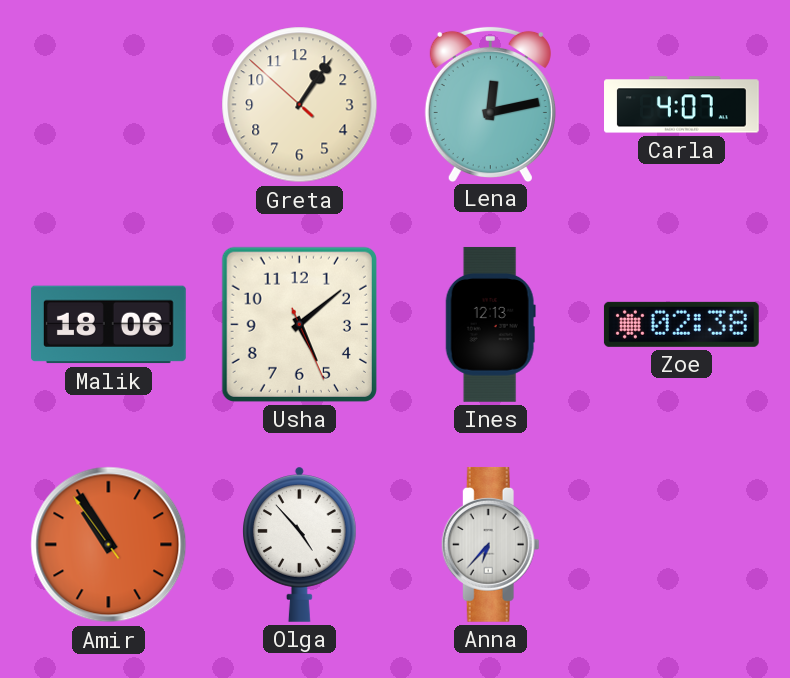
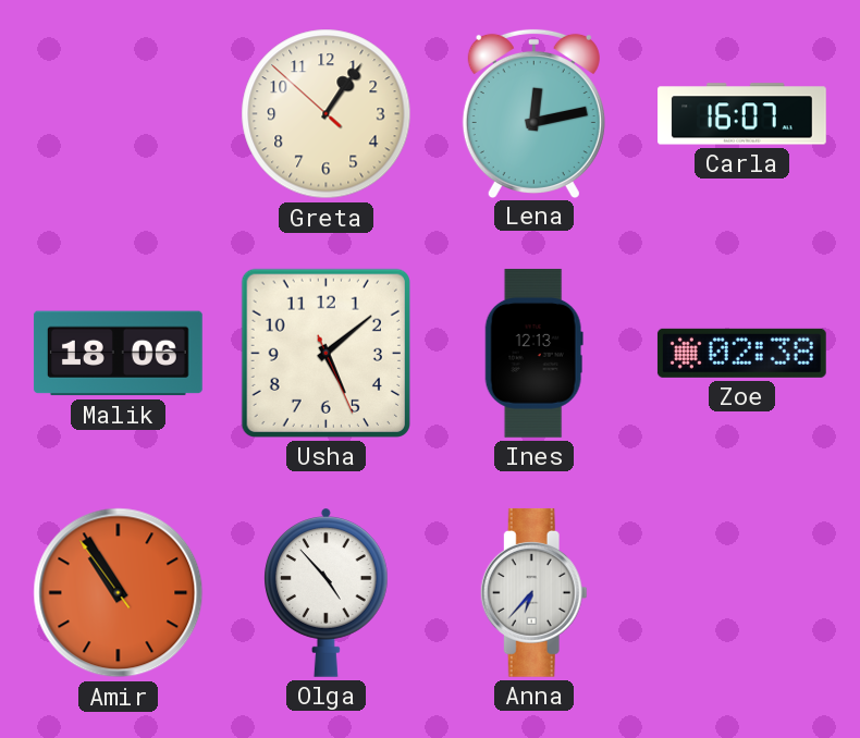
Carla: 4:07 -> 16:07 (742, 114)
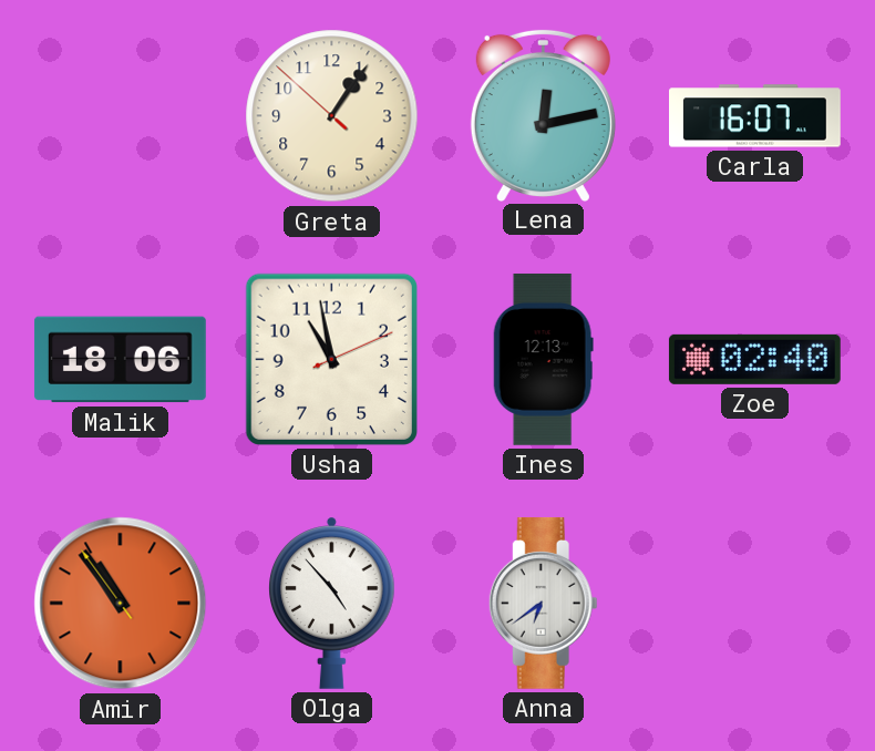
Usha: 5:08 -> 10:58 (331, 359)
Zoe: 02:38 -> 02:40 (754, 359)
Amir: 10:54 -> 10:53 (121, 604)
Anna: 6:37 -> 6:39 (543, 603)
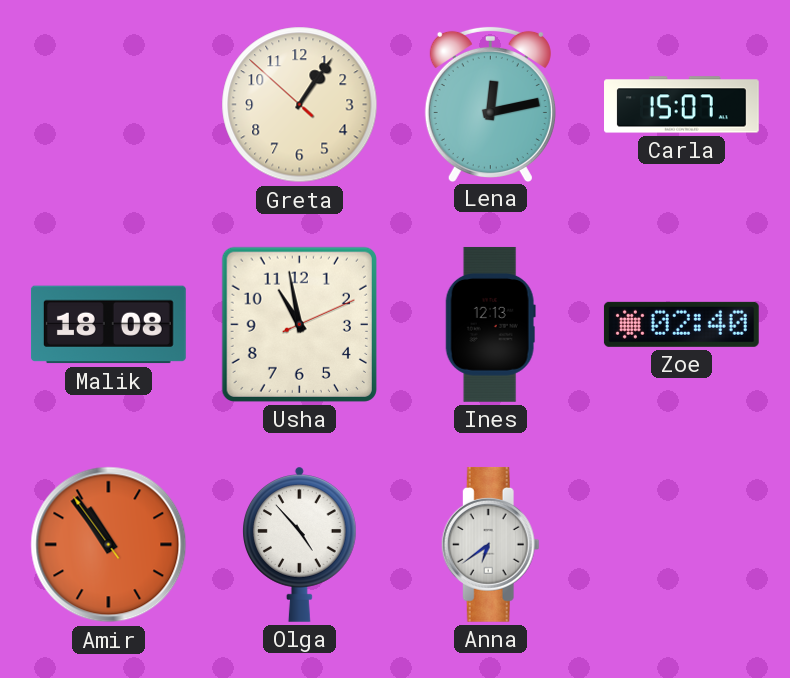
Carla: 16:07 -> 15:07 (682, 105)
Malik: 18:06 -> 18:08 (108, 325)
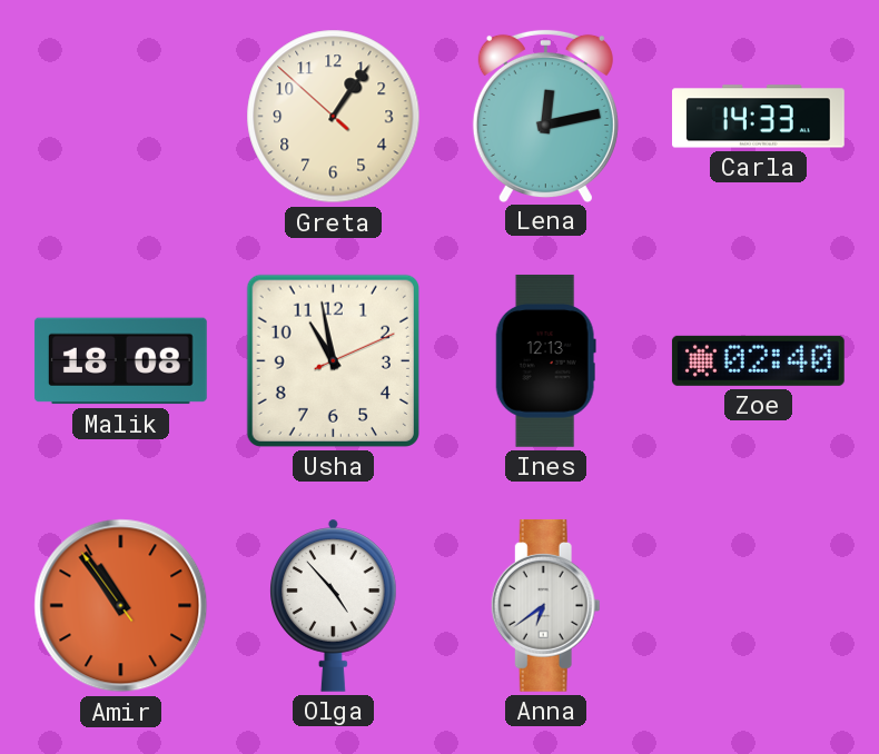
Carla: 15:07 -> 14:33 (759, 117)
